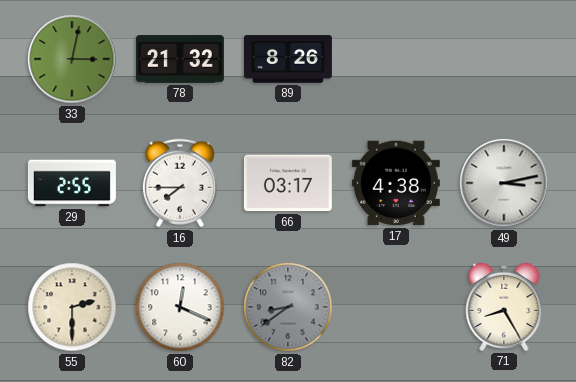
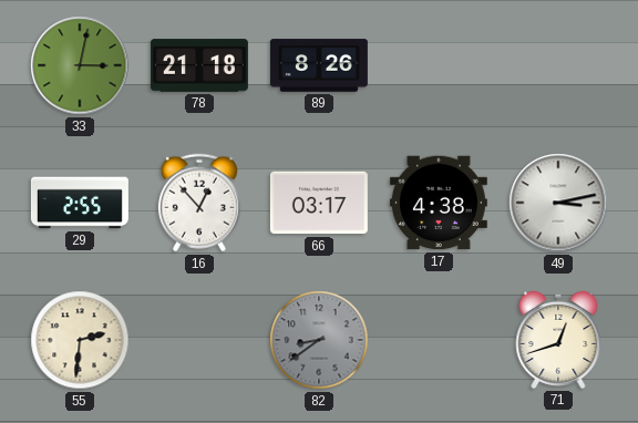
78: 21:32 -> 21:18 (199, 65)
16: 7:45 -> 12:53 (199, 203)
55: 2:30 -> 2:31 (80, 340)
60: 12:19 -> none (180, 307)
71: 8:25 -> 12:42 (558, 340)
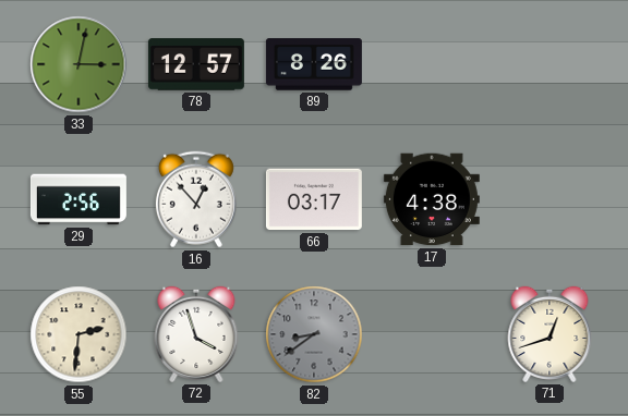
78: 21:18 -> 12:57 (196, 64)
29: 2:55 -> 2:56 (78, 199)
49: 3:13 -> none (558, 203)
72: none -> 3:57 (196, 334)
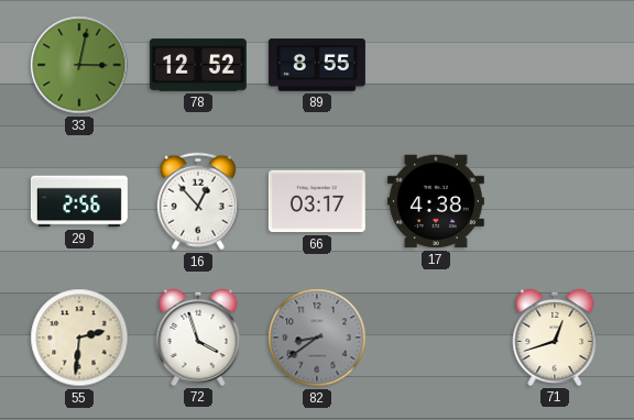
78: 12:57 -> 12:52 (198, 65)
89: 8:26 -> 8:55 (317, 65)
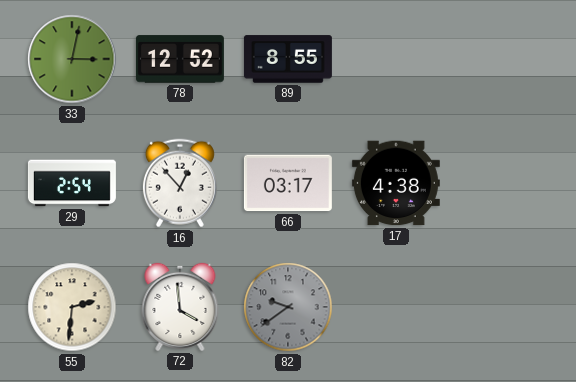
29: 2:56 -> 2:54 (72, 183)
72: 3:57 -> 3:59 (180, 307)
82: 8:39 -> 9:39 (288, 307)
71: 12:42 -> none (555, 338)
